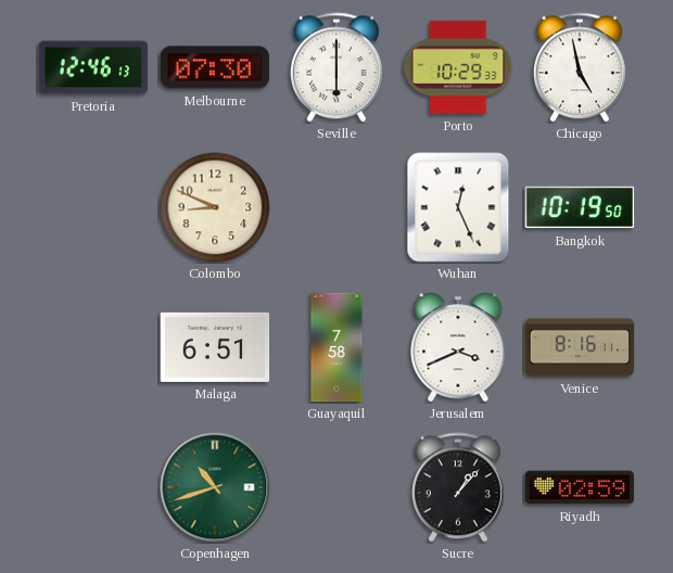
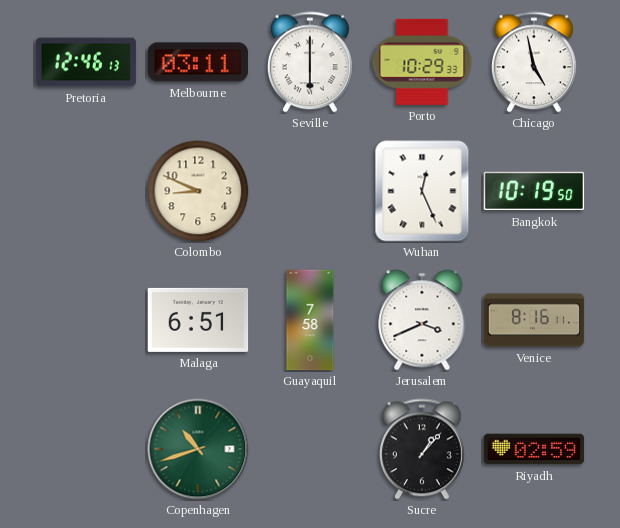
Melbourne: 07:30 -> 03:11 (198, 62)
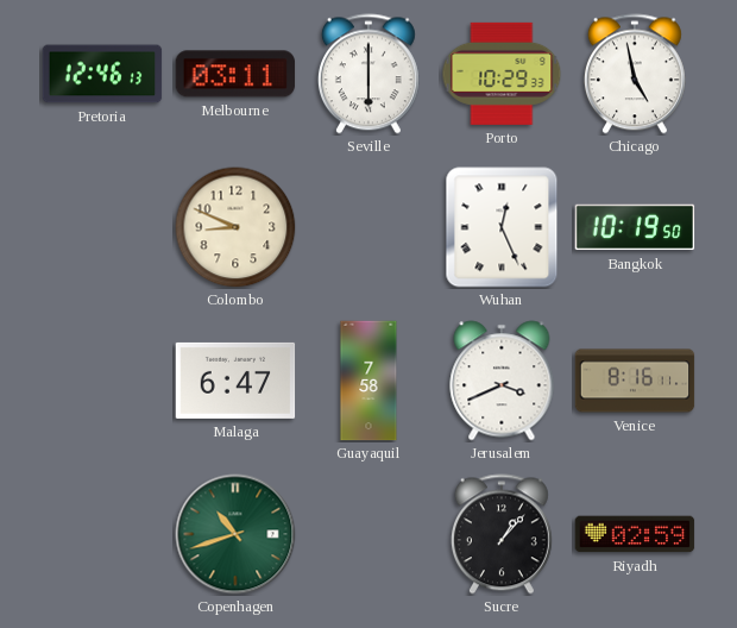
Malaga: 6:51 -> 6:47 (235, 381)
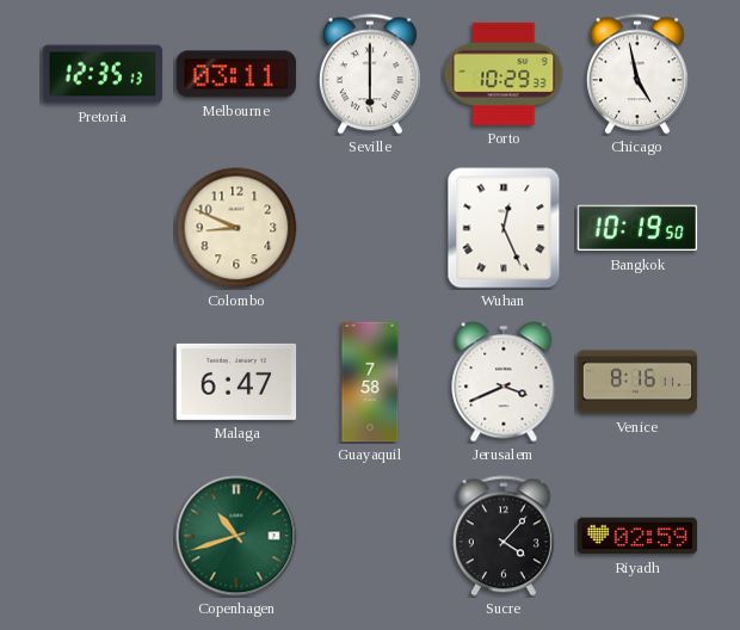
Pretoria: 12:46 -> 12:35 (103, 74)
Sucre: 1:07 -> 4:07 (504, 536)
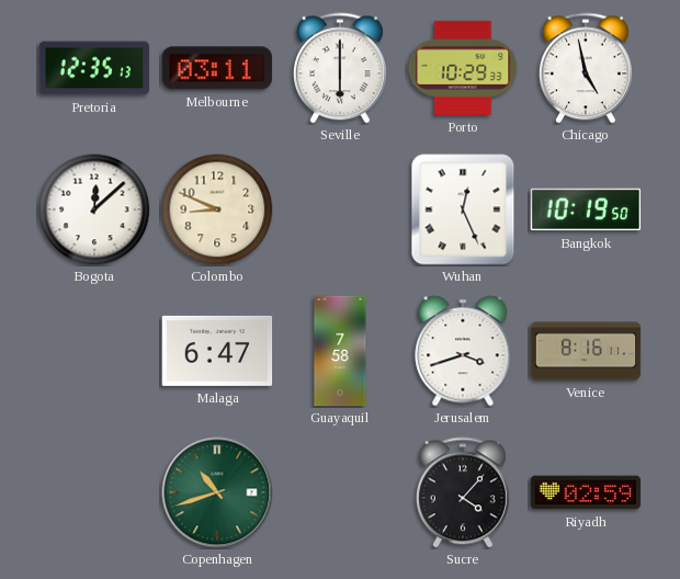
Bogota: none -> 12:08 (94, 209)
Jerusalem: 3:41 -> 3:42 (463, 351)
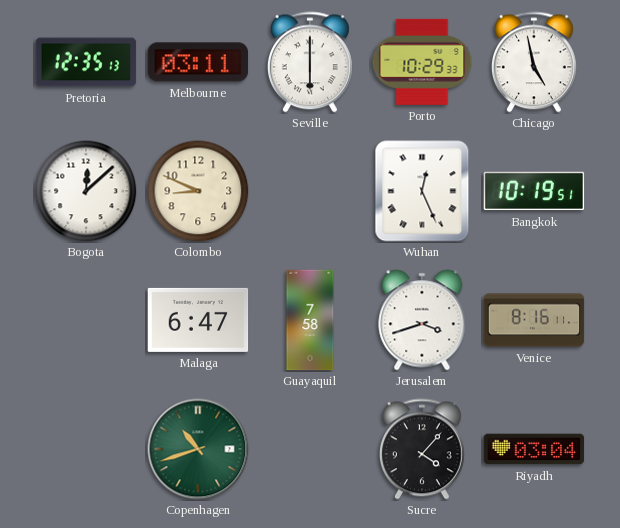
Bangkok: 10:19:50 -> 10:19:51 (534, 191)
Riyadh: 02:59 -> 03:04 (534, 449)
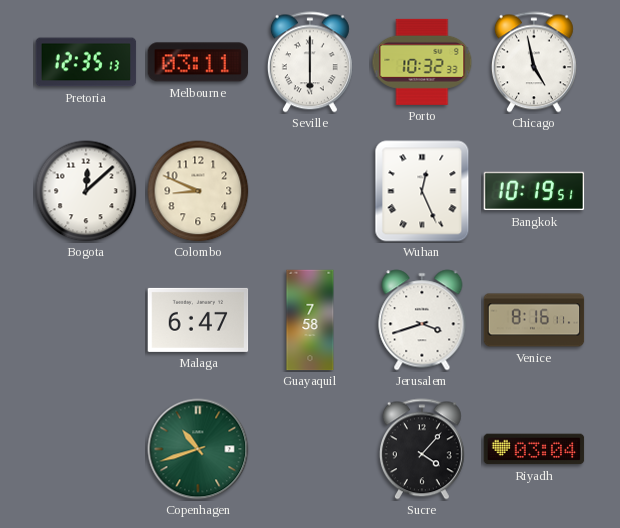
Porto: 10:29 -> 10:32 (422, 62)
